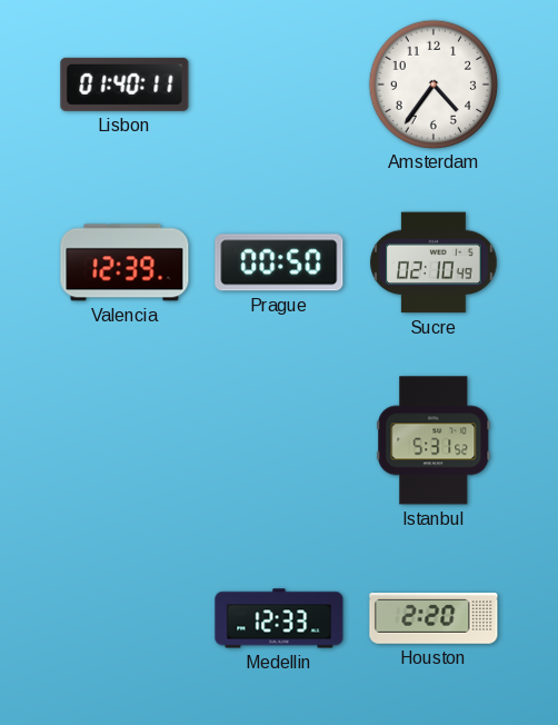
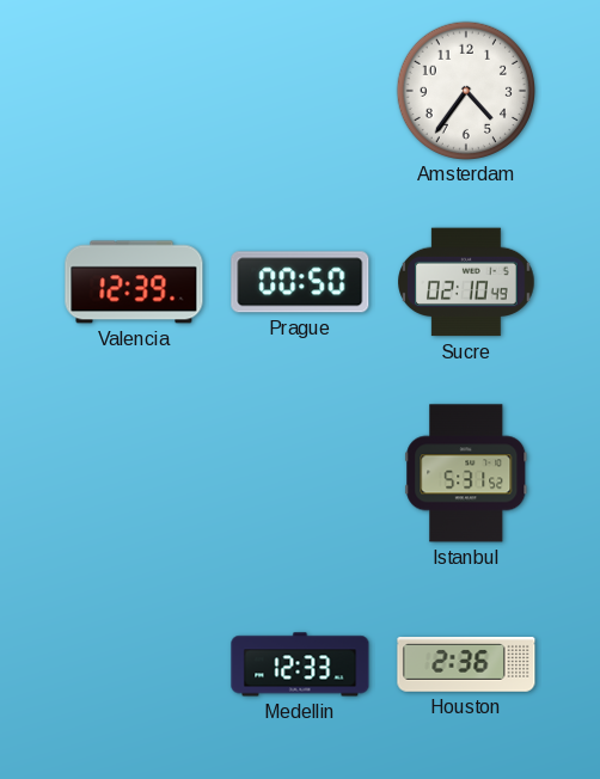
Lisbon: 01:40 -> none (124, 85)
Houston: 2:20 -> 2:36 (466, 665)
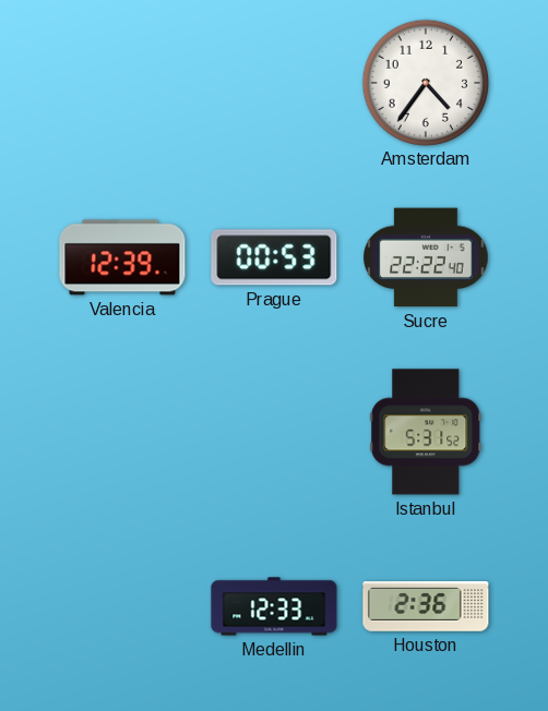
Prague: 00:50 -> 00:53 (274, 257)
Sucre: 02:10 -> 22:22 (426, 257)
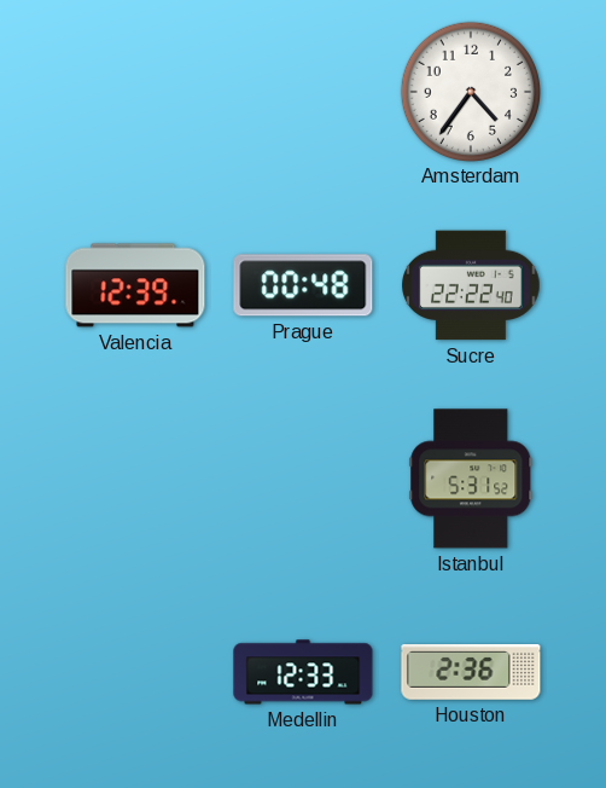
Prague: 00:53 -> 00:48 (303, 285)
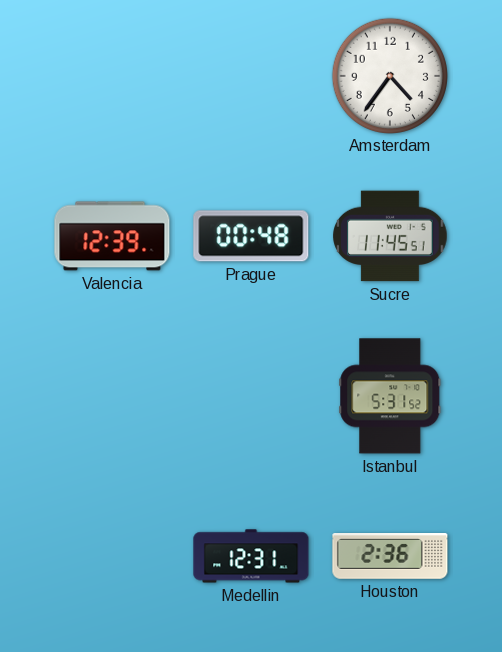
Sucre: 22:22 -> 11:45 (390, 236)
Medellin: 12:33 -> 12:31 (251, 556)
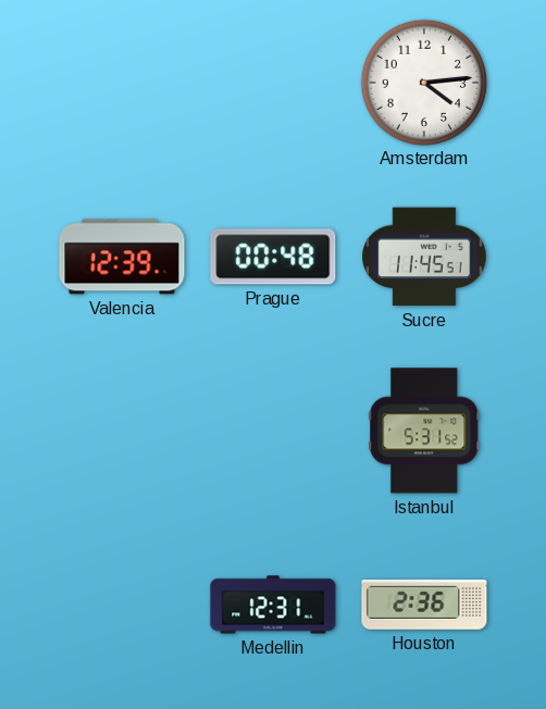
Amsterdam: 4:36 -> 4:14 (423, 82)
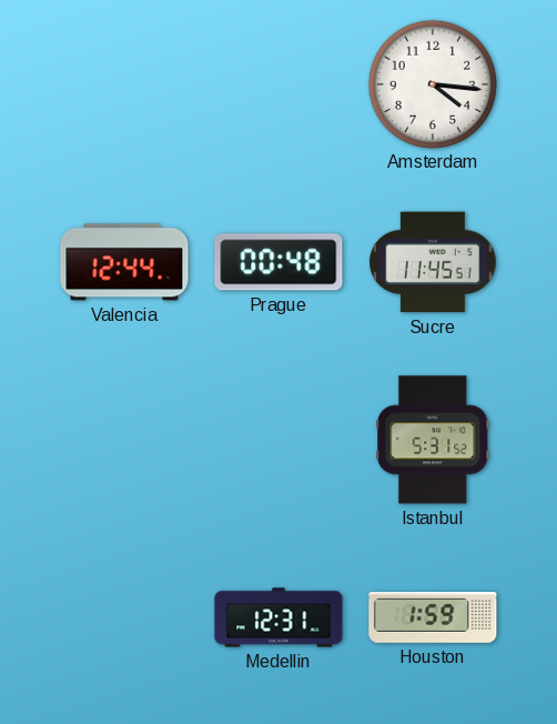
Amsterdam: 4:14 -> 4:16 (432, 83)
Valencia: 12:39 -> 12:44 (124, 262)
Houston: 2:36 -> 1:59 (433, 619)
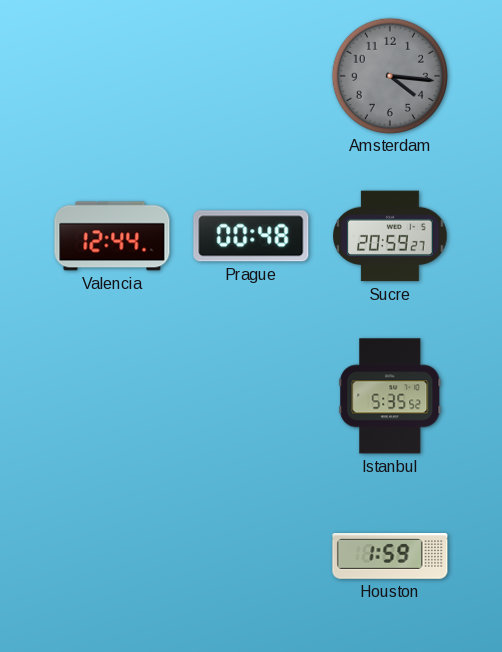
Amsterdam dial: white -> grey (389, 75)
Sucre: 11:45 -> 20:59 (390, 236)
Istanbul: 5:31 -> 5:35 (390, 396)
Medellin: 12:31 -> none (278, 617)
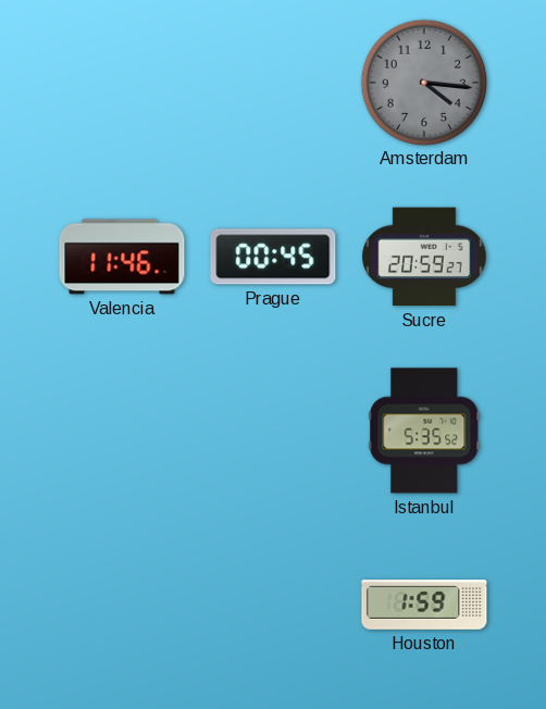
Valencia: 12:44 -> 11:46 (122, 257)
Prague: 00:48 -> 00:45 (273, 257)
